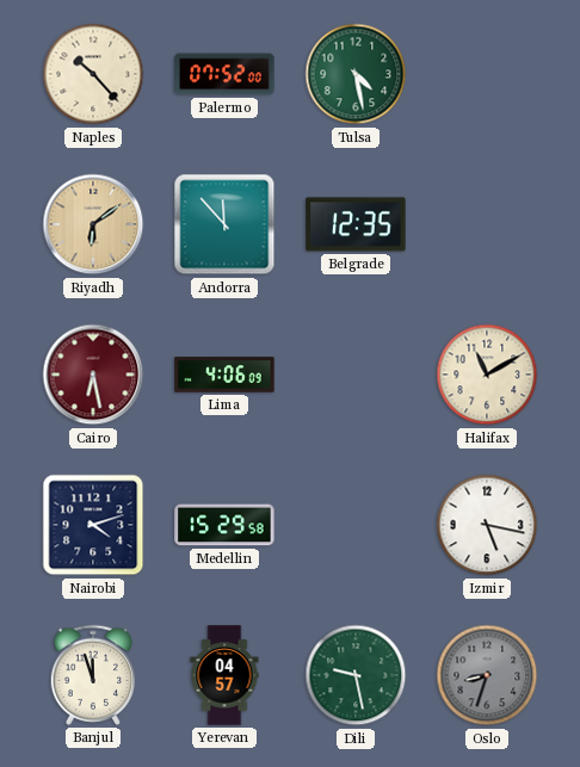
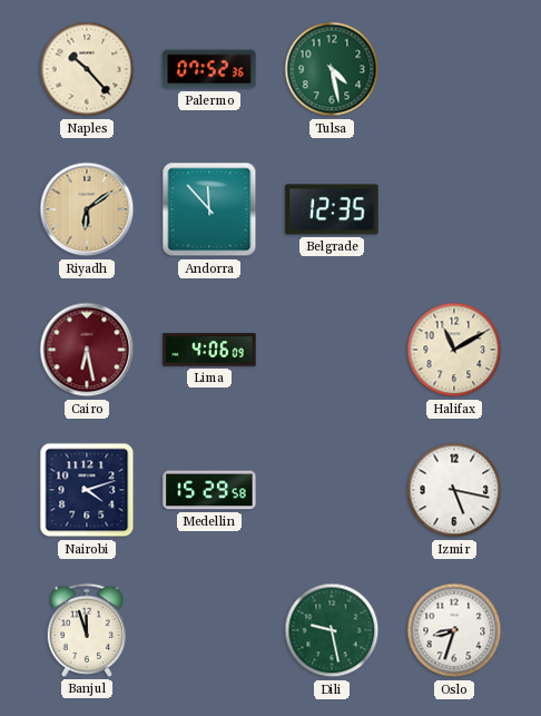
Palermo: 07:52:00 -> 07:52:36 (209, 69)
Yerevan: 04:57 -> none (224, 675)
Oslo dial: grey -> white (454, 630)
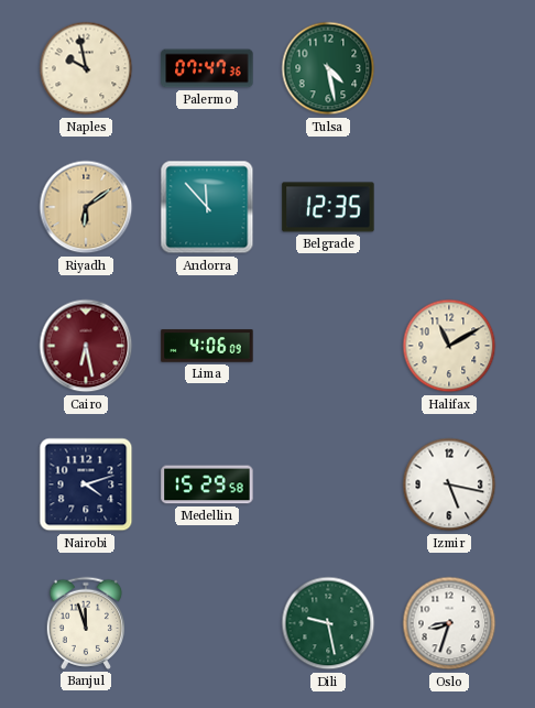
Naples: 10:23 -> 9:58 (86, 68)
Palermo: 07:52 -> 07:47 (207, 68)
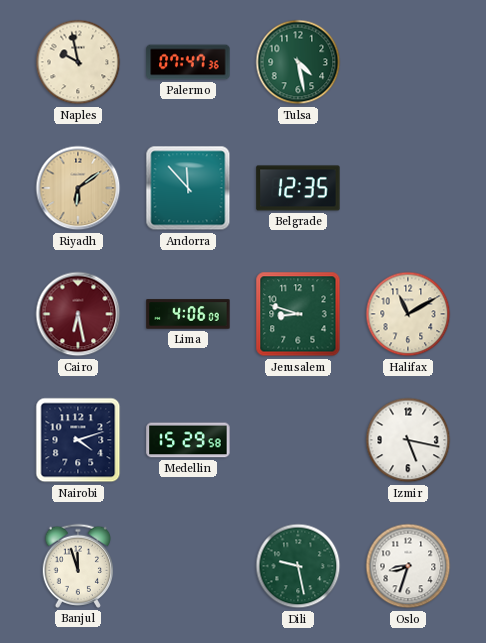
Jerusalem: none -> 8:48 (298, 314)
